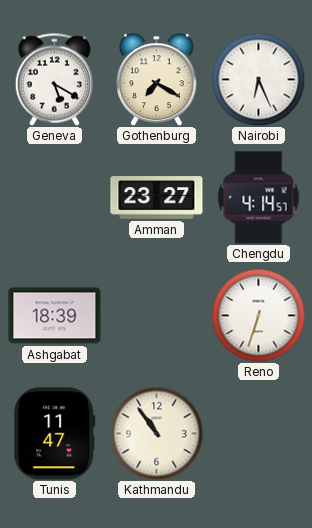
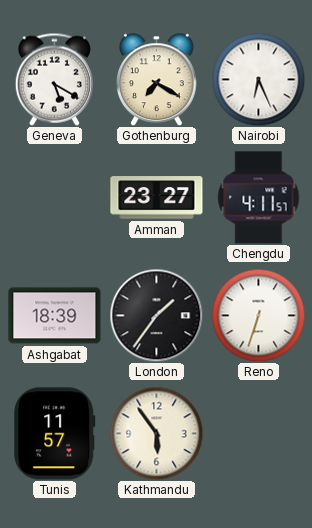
Chengdu: 4:14 -> 4:11 (259, 198)
London: none -> 1:36 (156, 315)
Tunis: 11:47 -> 11:57 (55, 434)
Kathmandu: 10:54 -> 5:54 (156, 433)
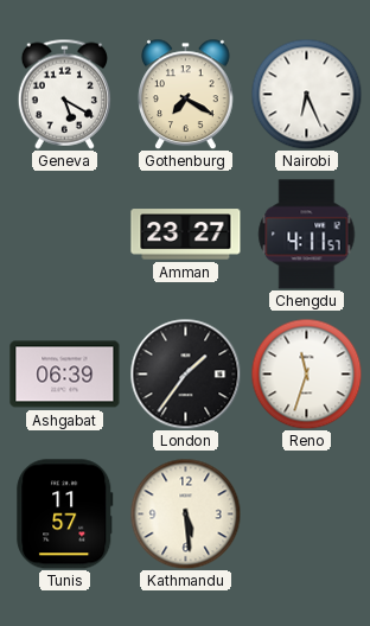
Ashgabat: 18:39 -> 06:39 (65, 375)
Reno: 6:33 -> 11:33 (306, 373)
Kathmandu: 5:54 -> 5:29 (185, 513)
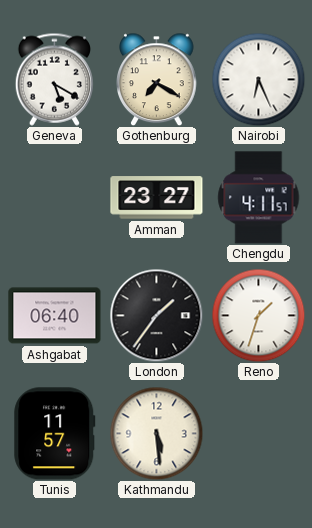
Ashgabat: 06:39 -> 06:40 (55, 316)
Reno: 11:33 -> 1:33 (258, 315)
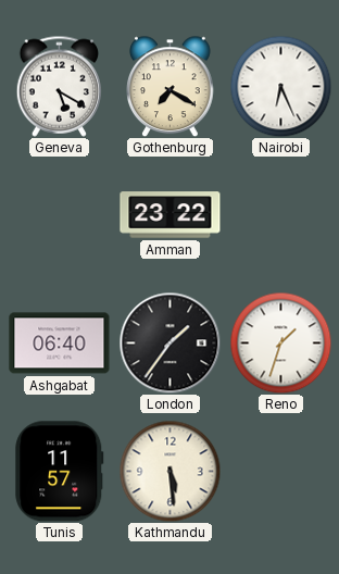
Amman: 23:27 -> 23:22 (171, 215)
Chengdu: 4:11 -> none (259, 198)
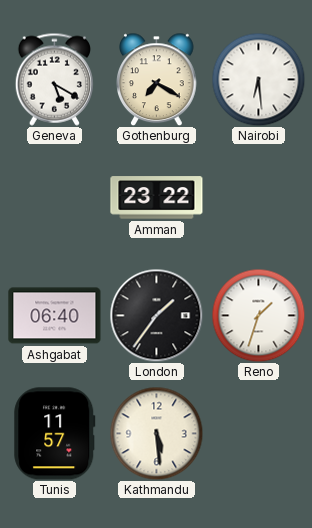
Nairobi: 6:26 -> 6:29 (258, 79)
